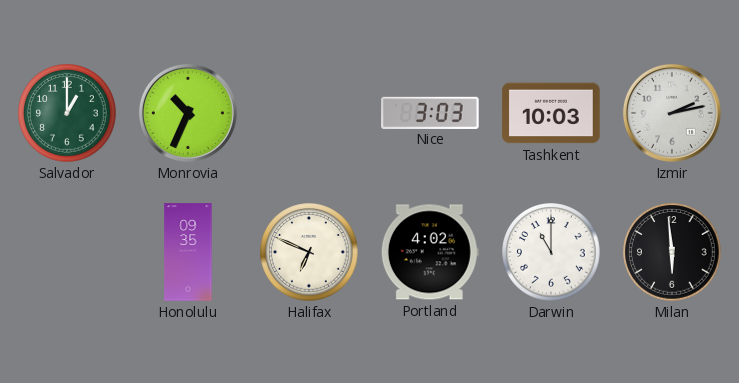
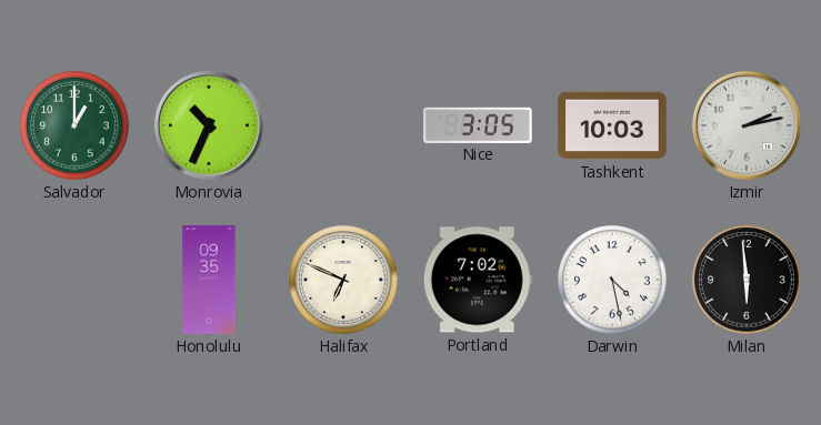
Nice: 3:03 -> 3:05 (478, 124)
Portland: 4:02 -> 7:02 (478, 280)
Darwin: 11:00 -> 4:28 (612, 280)
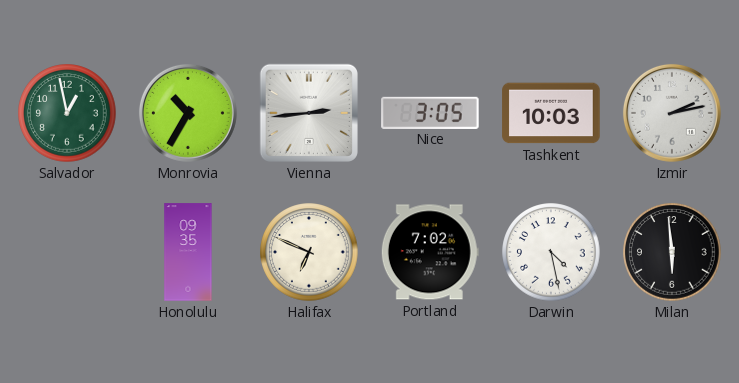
Salvador: 1:00 -> 12:58 (67, 113)
Monrovia: 10:34 -> 10:35 (188, 113)
Vienna: none -> 2:44 (309, 113)
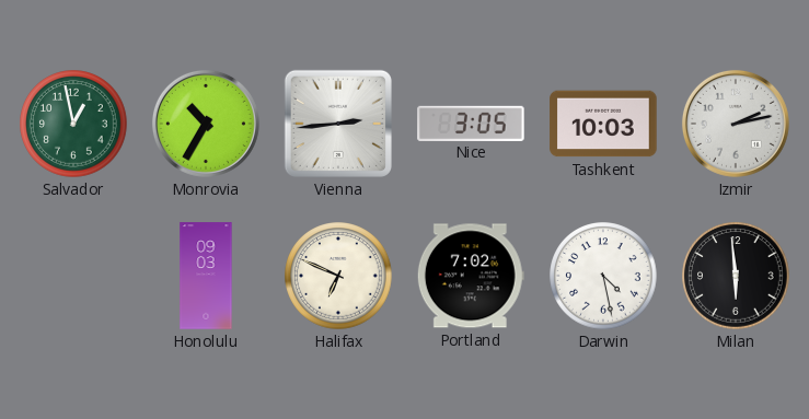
Honolulu: 09:35 -> 09:03 (206, 276)
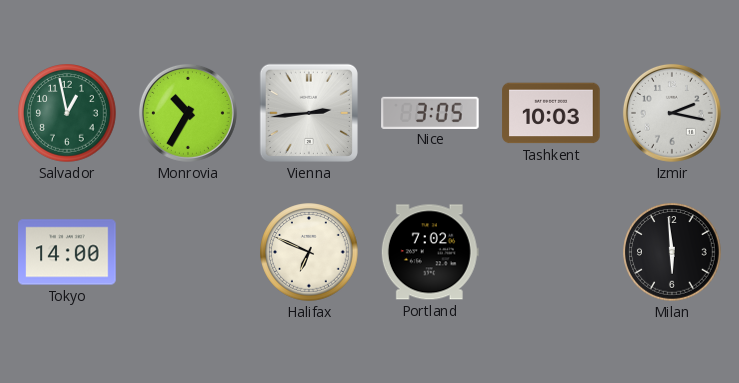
Izmir: 2:13 -> 2:17 (672, 113)
Tokyo: none -> 14:00 (67, 252)
Honolulu: 09:03 -> none (206, 276)
Darwin: 4:28 -> none (603, 276)
